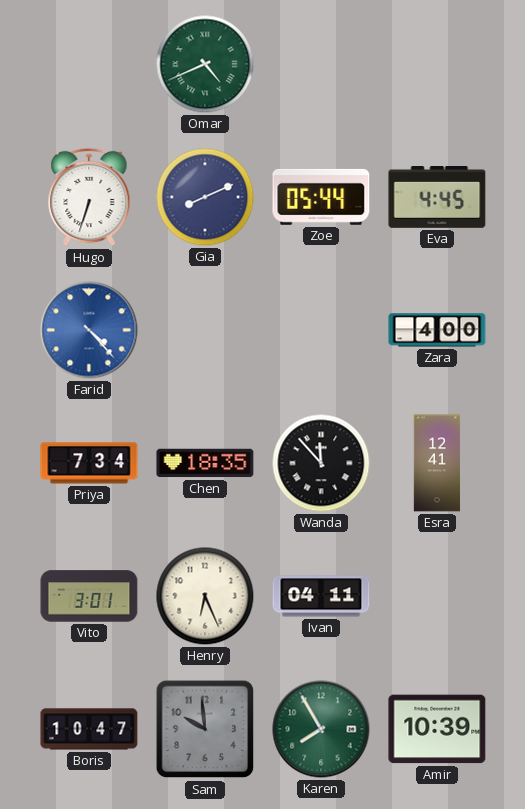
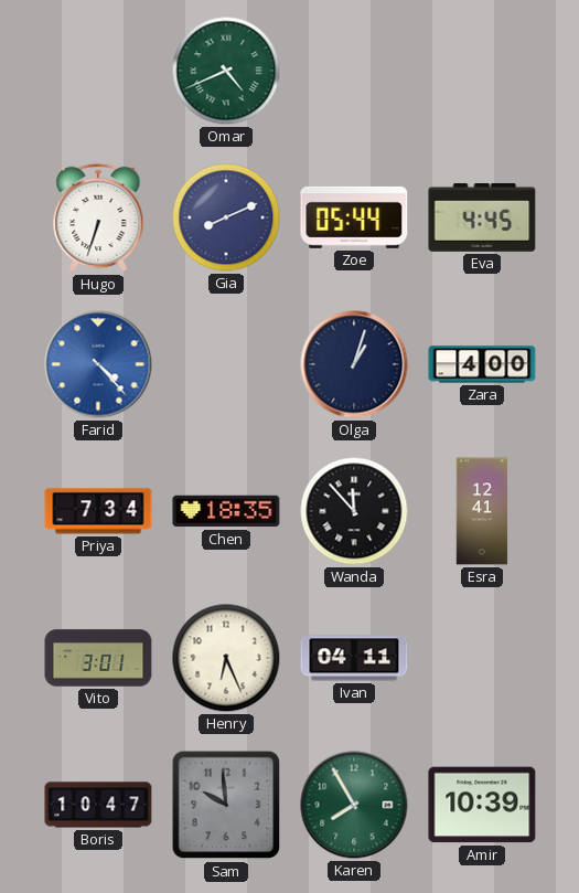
Olga: none -> 1:03 (354, 364)
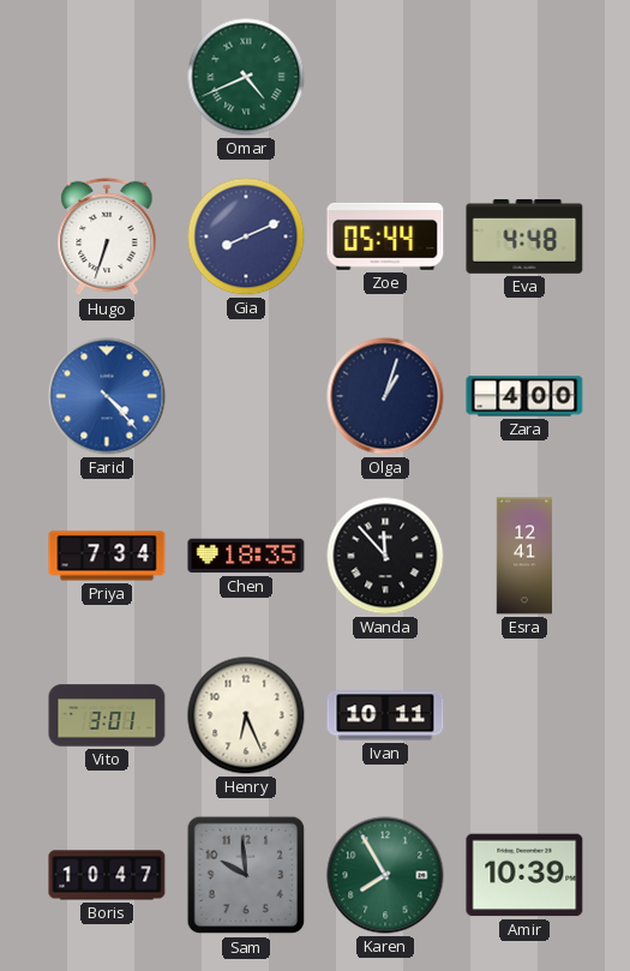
Eva: 4:45 -> 4:48 (524, 238)
Ivan: 04:11 -> 10:11 (385, 715)
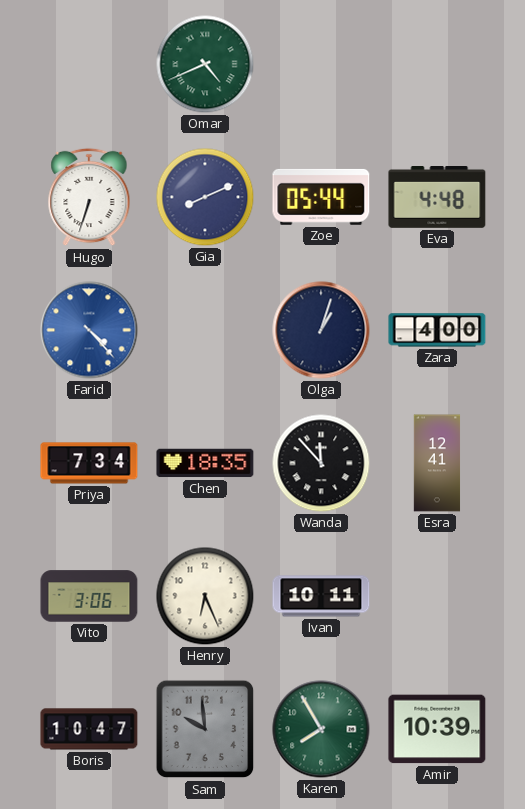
Vito: 3:01 -> 3:06 (89, 596)
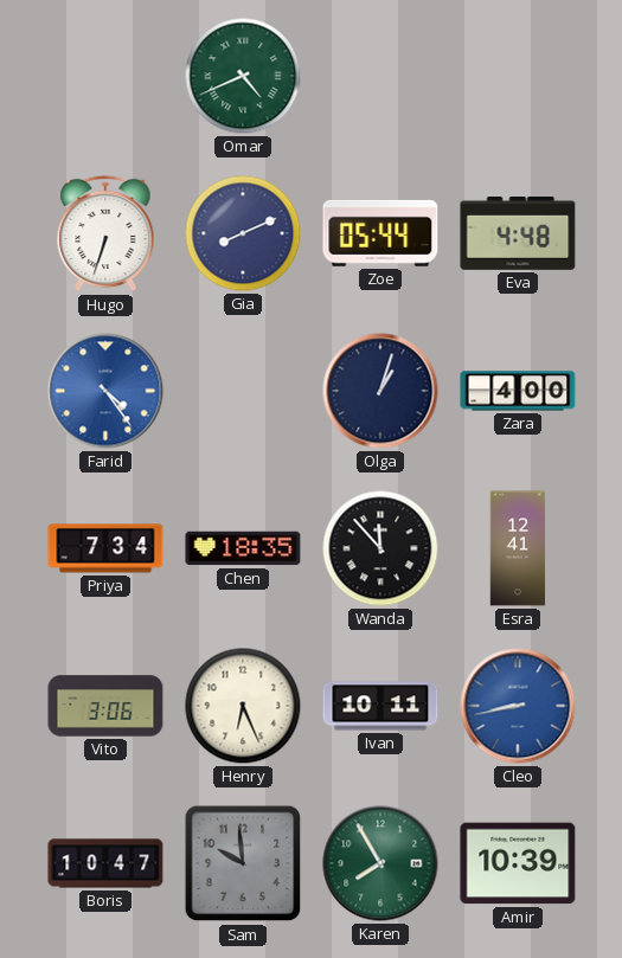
Farid: 4:23 -> 4:24 (105, 391)
Cleo: none -> 8:43 (518, 706)
